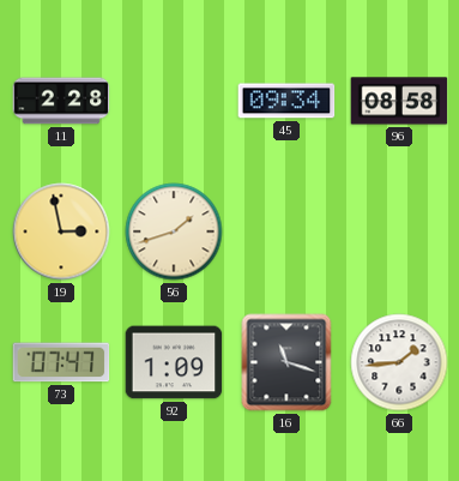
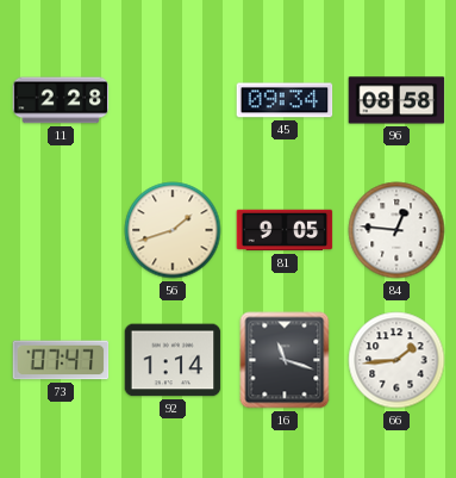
19: 2:58 -> none (61, 232)
81: none -> 9:05 (285, 230)
84: none -> 12:46 (396, 230)
92: 1:09 -> 1:14 (173, 360)
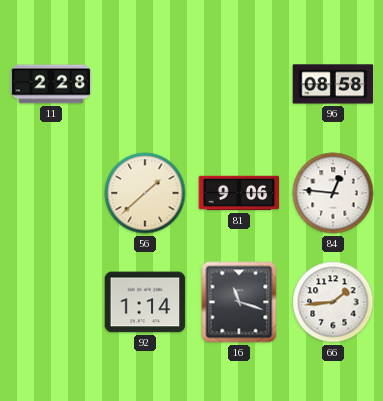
45: 09:34 -> none (285, 100)
56: 1:42 -> 1:38 (145, 193)
81: 9:05 -> 9:06 (239, 193)
73: 07:47 -> none (61, 360)
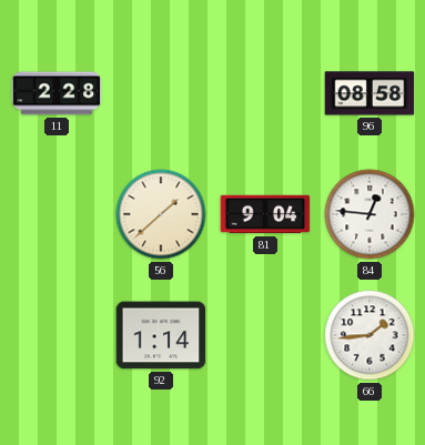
81: 9:06 -> 9:04 (265, 214)
16: 11:18 -> none (239, 302)
